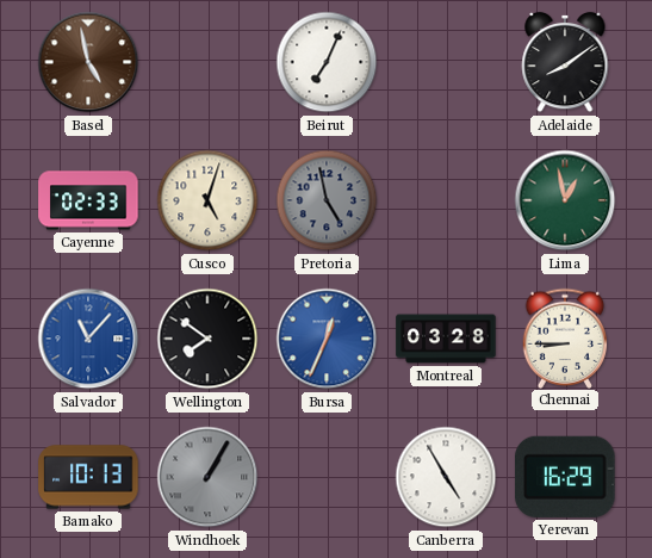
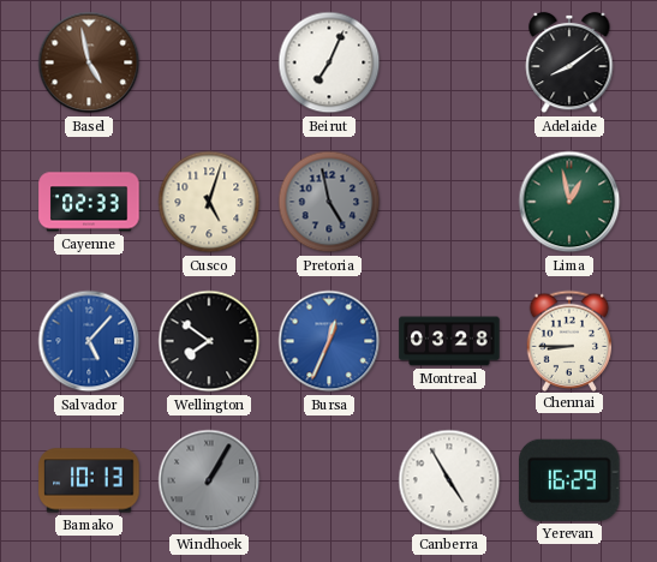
Salvador: 11:07 -> 5:07 (89, 341)
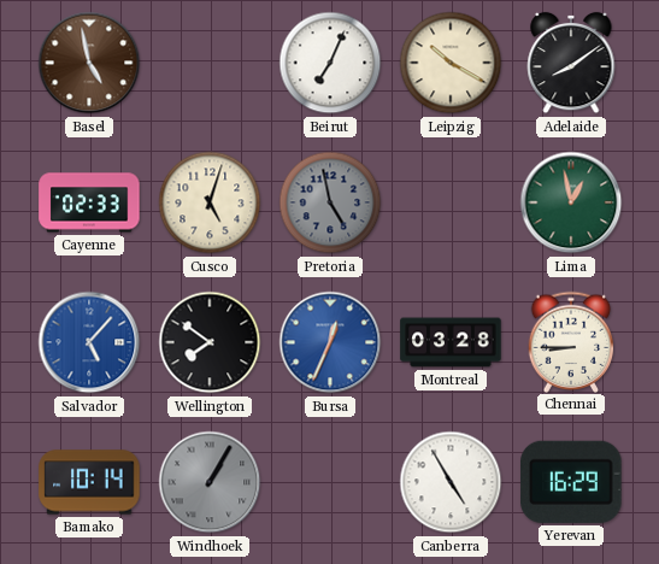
Leipzig: none -> 10:20 (451, 63)
Bamako: 10:13 -> 10:14 (89, 482)
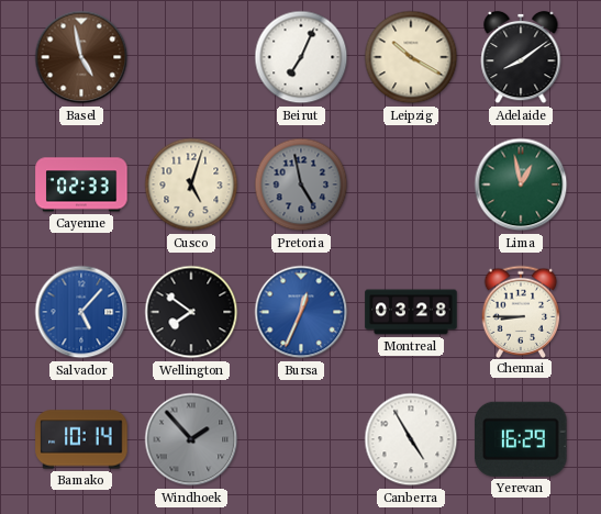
Windhoek: 1:05 -> 1:53 (191, 439)
